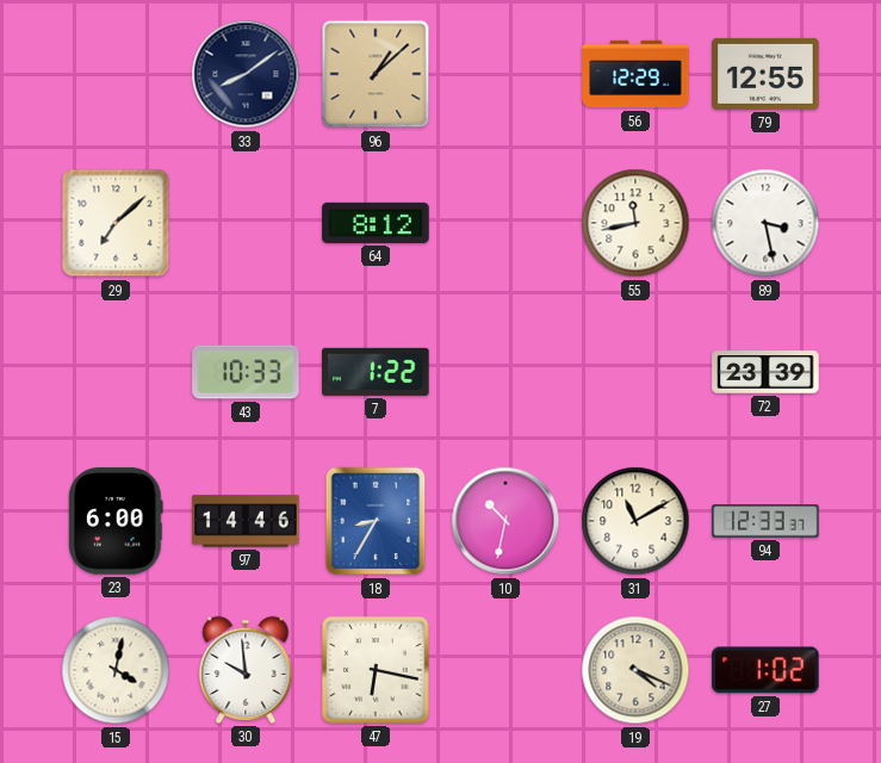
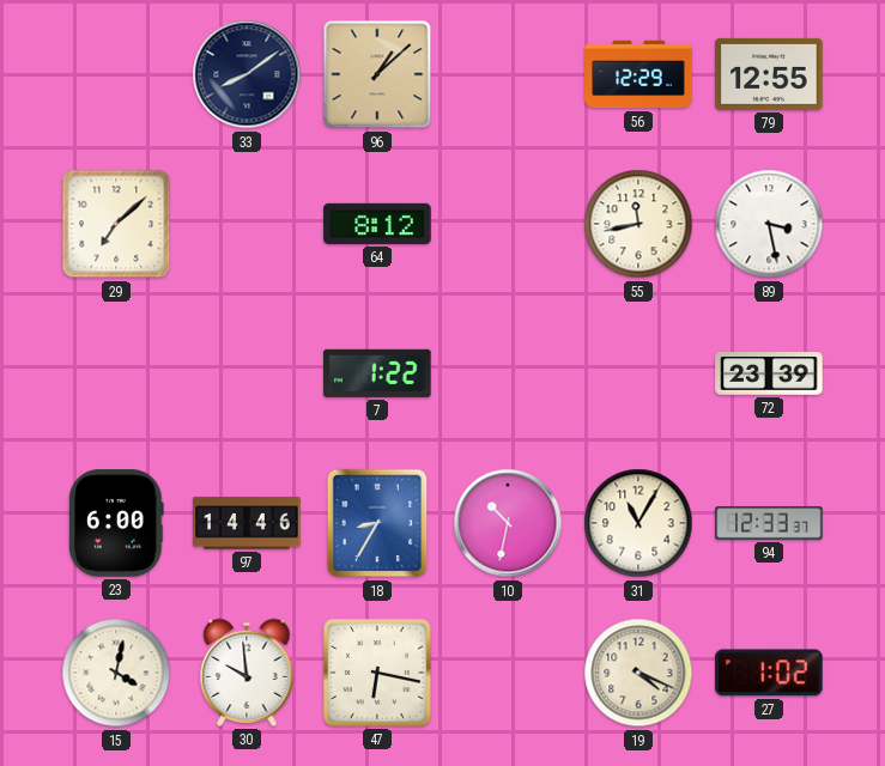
43: 10:33 -> none (246, 372)
31: 11:10 -> 11:05 (638, 523)
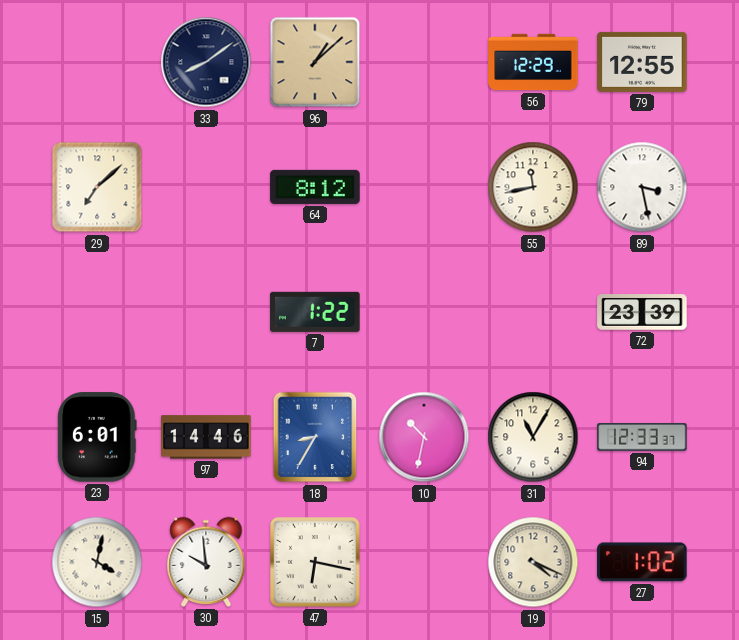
23: 6:00 -> 6:01 (97, 437)
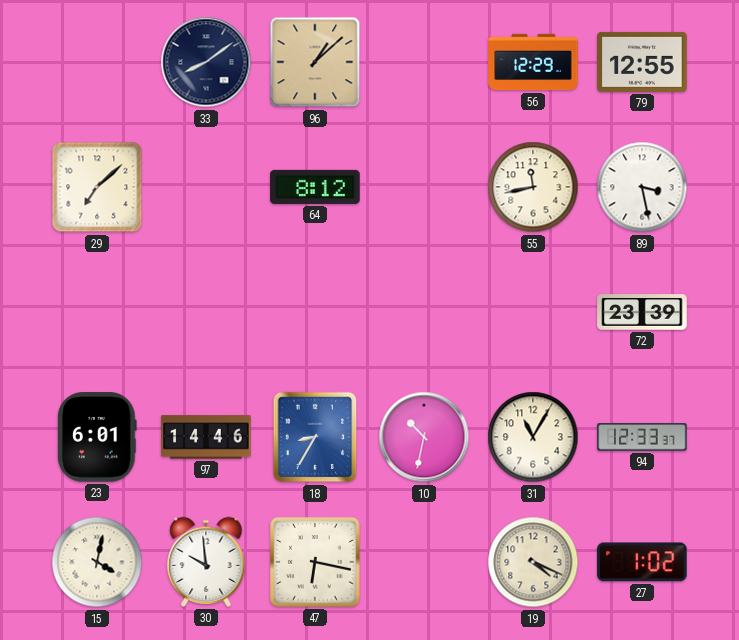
7: 1:22 -> none (315, 312)
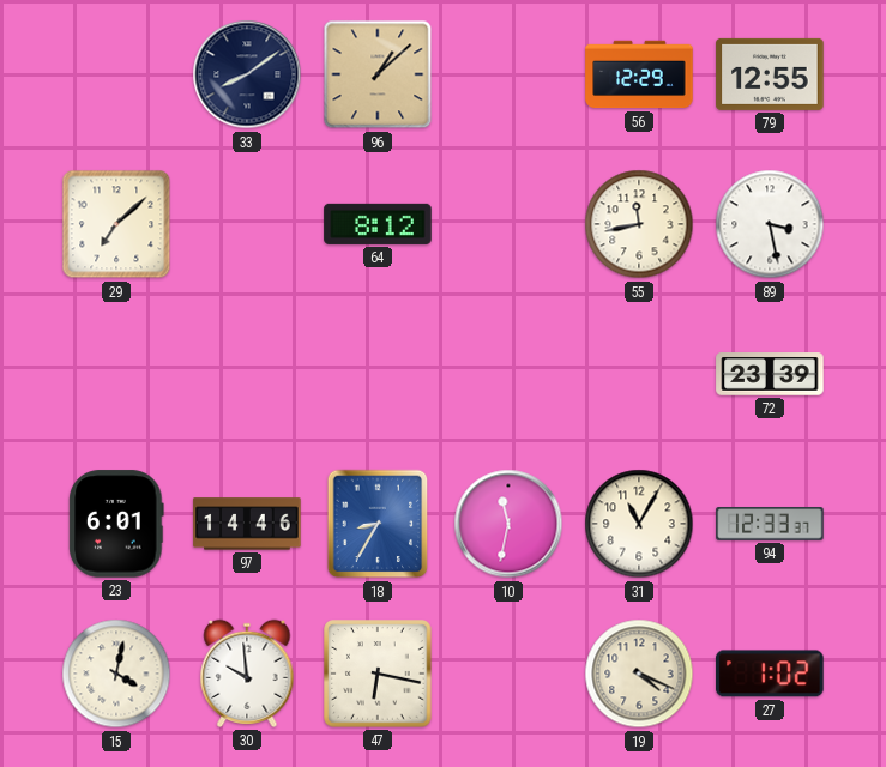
10: 10:32 -> 11:32 (508, 524)
